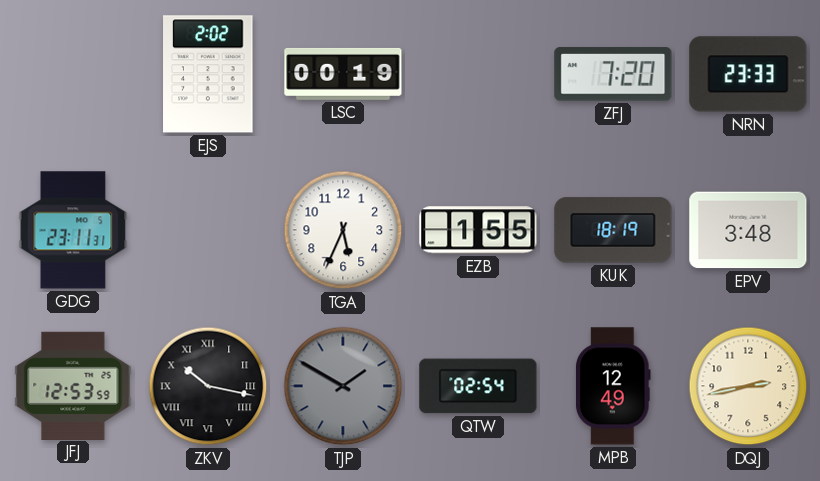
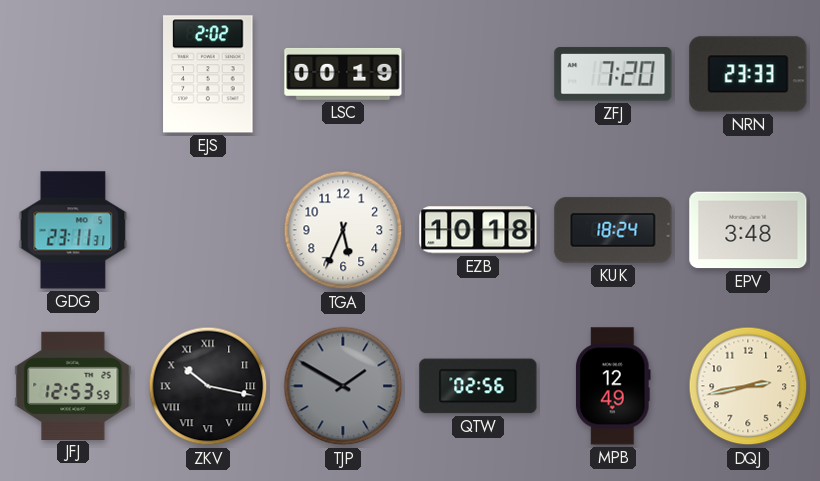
EZB: 1:55 -> 10:18 (478, 230)
KUK: 18:19 -> 18:24 (613, 230)
QTW: 02:54 -> 02:56 (478, 386)
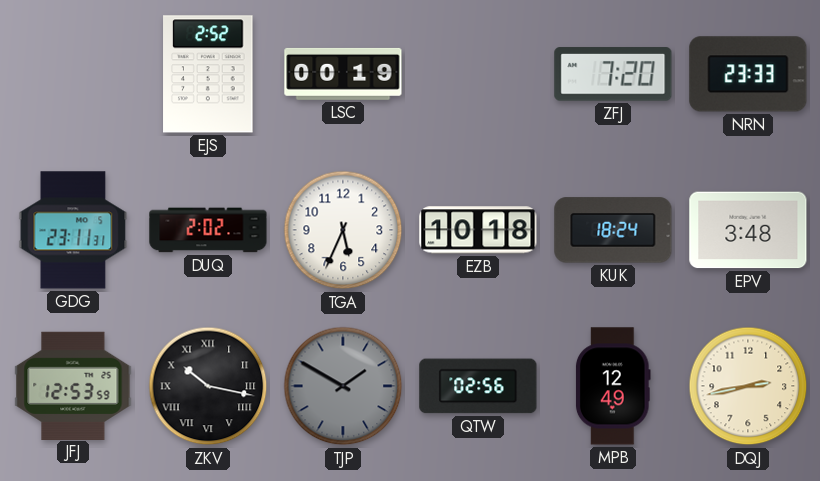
EJS: 2:02 -> 2:52 (208, 74)
DUQ: none -> 2:02 (208, 230)
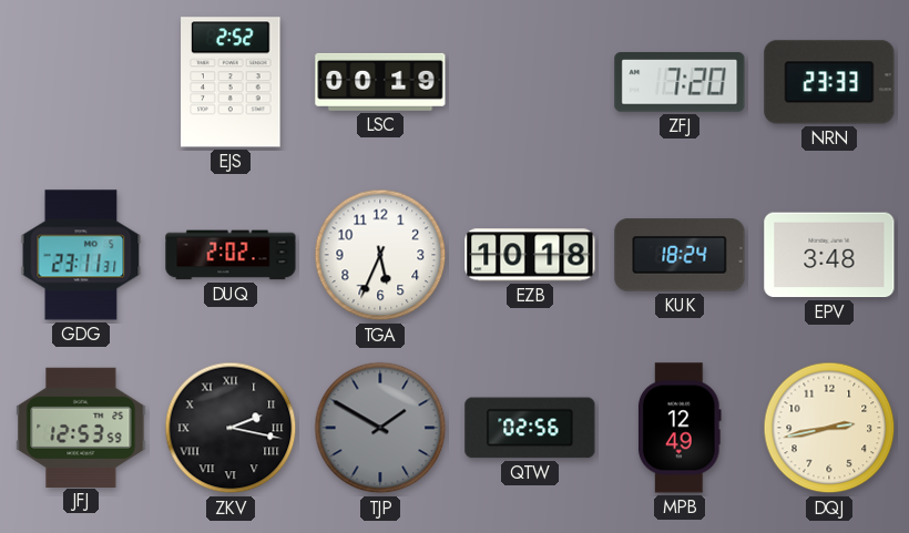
ZKV: 10:17 -> 2:17 (231, 428)
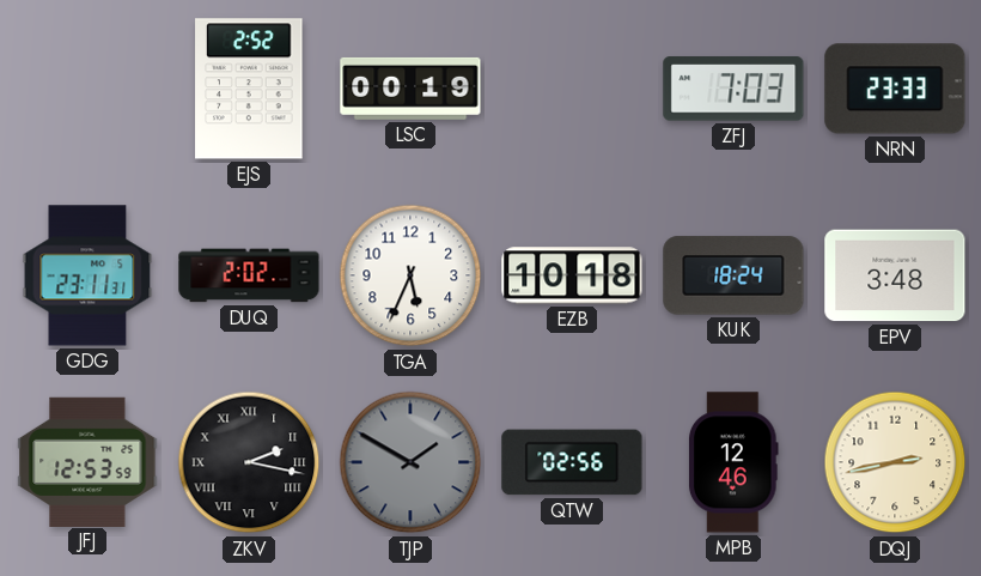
ZFJ: 7:20 -> 7:03 (733, 89)
MPB: 12:49 -> 12:46 (733, 462)
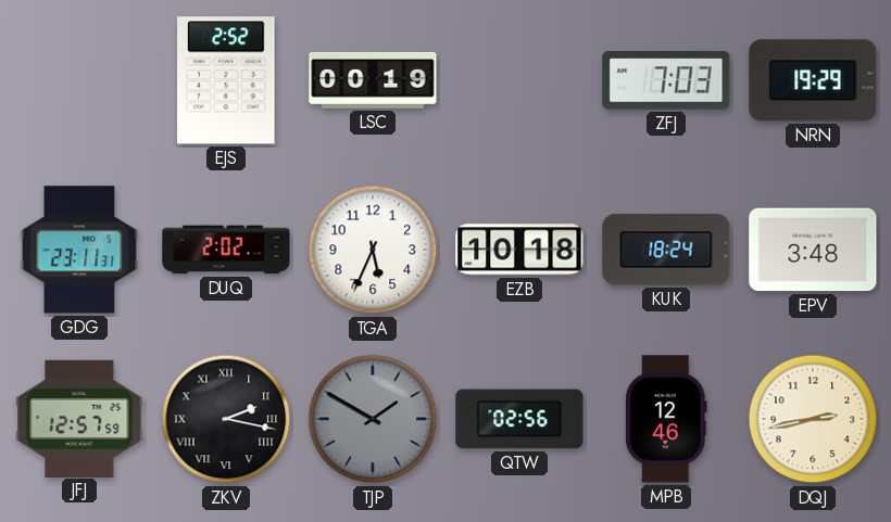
NRN: 23:33 -> 19:29 (813, 80)
JFJ: 12:53 -> 12:57 (79, 418)
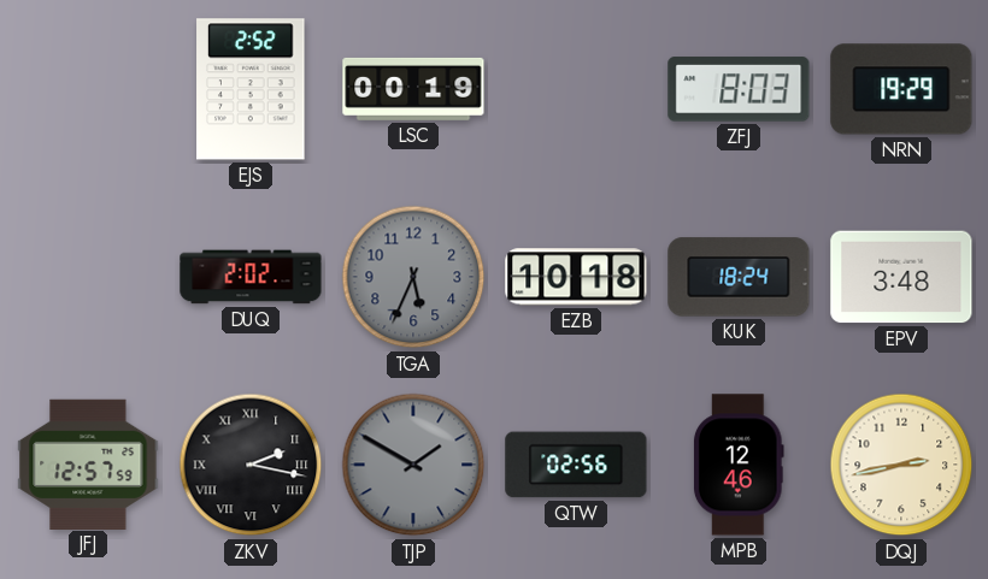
ZFJ: 7:03 -> 8:03 (739, 89)
GDG: 23:11 -> none (79, 250)
TGA dial: white -> grey (413, 277)
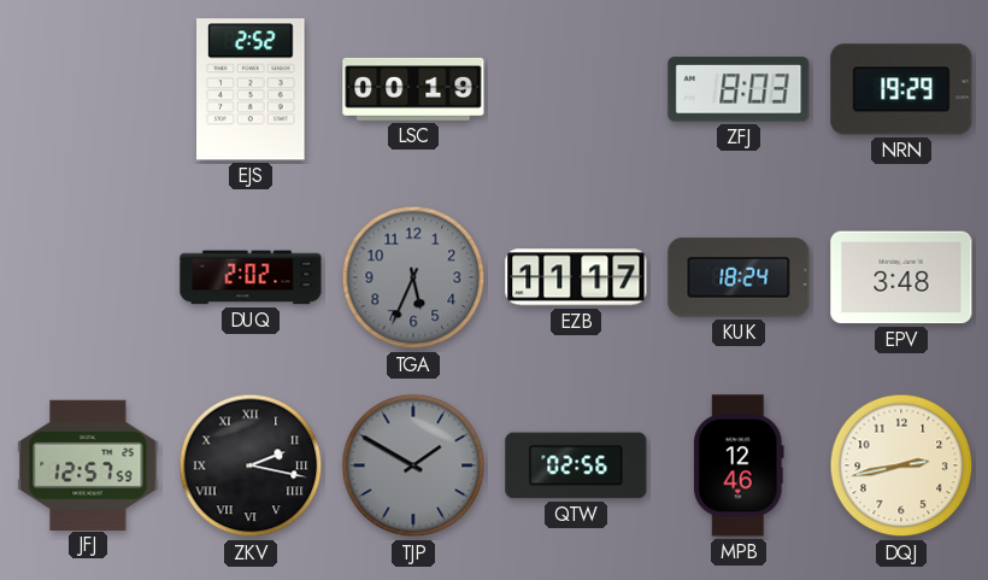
EZB: 10:18 -> 11:17 (576, 277)
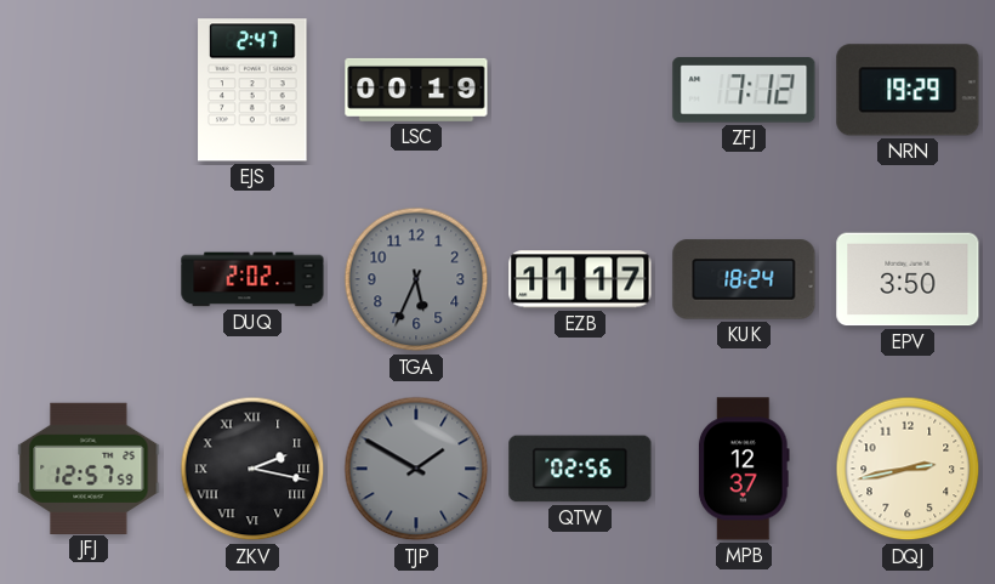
EJS: 2:52 -> 2:47 (252, 90)
ZFJ: 8:03 -> 7:12 (744, 90)
EPV: 3:48 -> 3:50 (908, 279)
MPB: 12:46 -> 12:37 (744, 469)
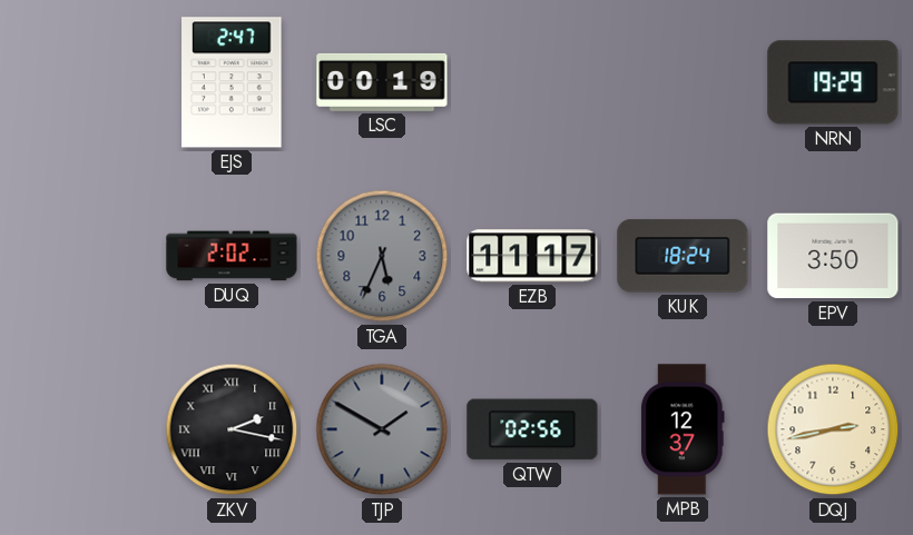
ZFJ: 7:12 -> none (744, 90)
JFJ: 12:57 -> none (89, 467)
